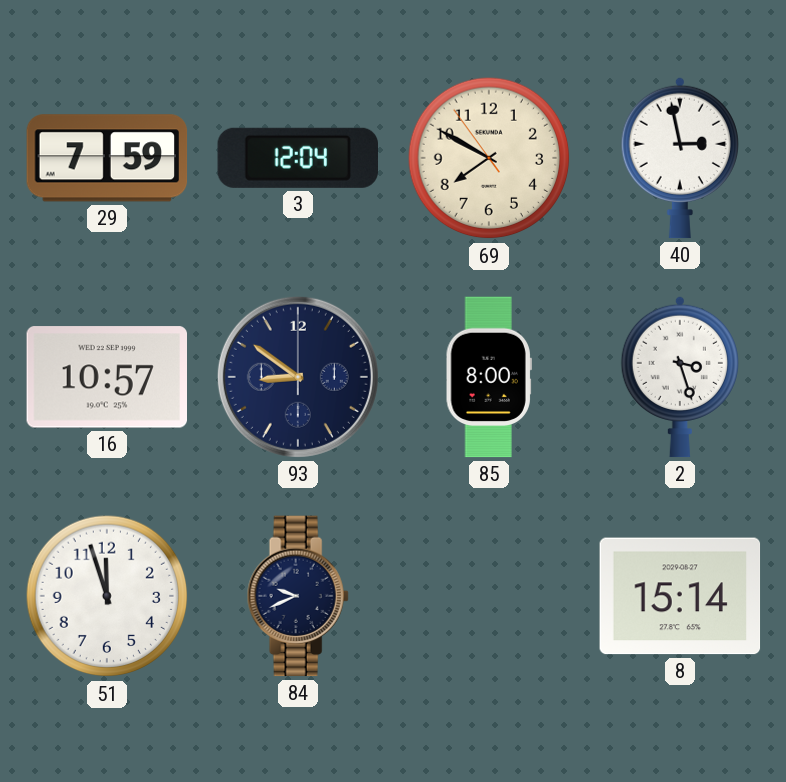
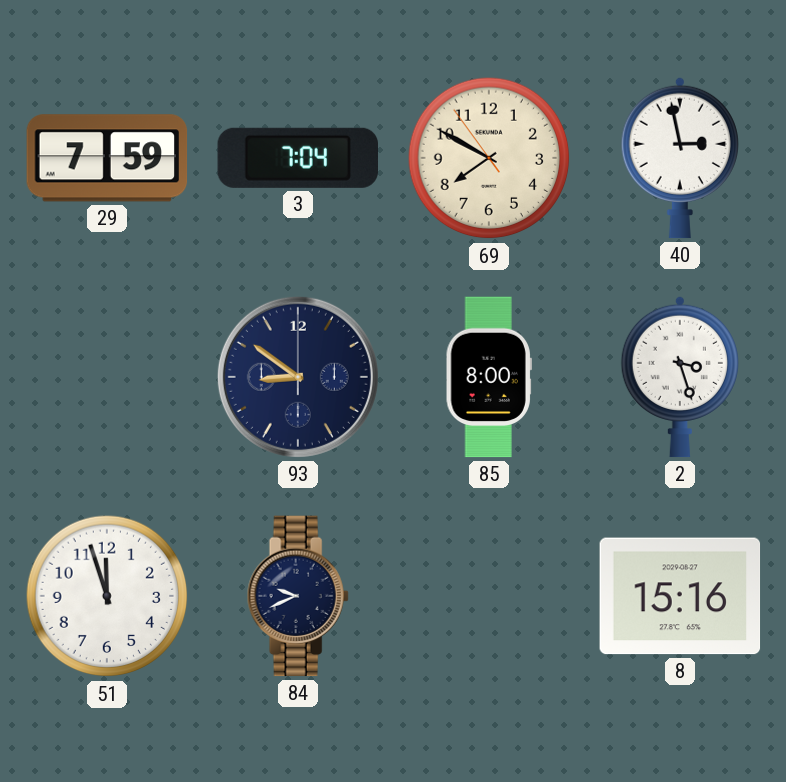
3: 12:04 -> 7:04 (297, 158)
16: 10:57 -> none (107, 377)
8: 15:14 -> 15:16 (680, 596)
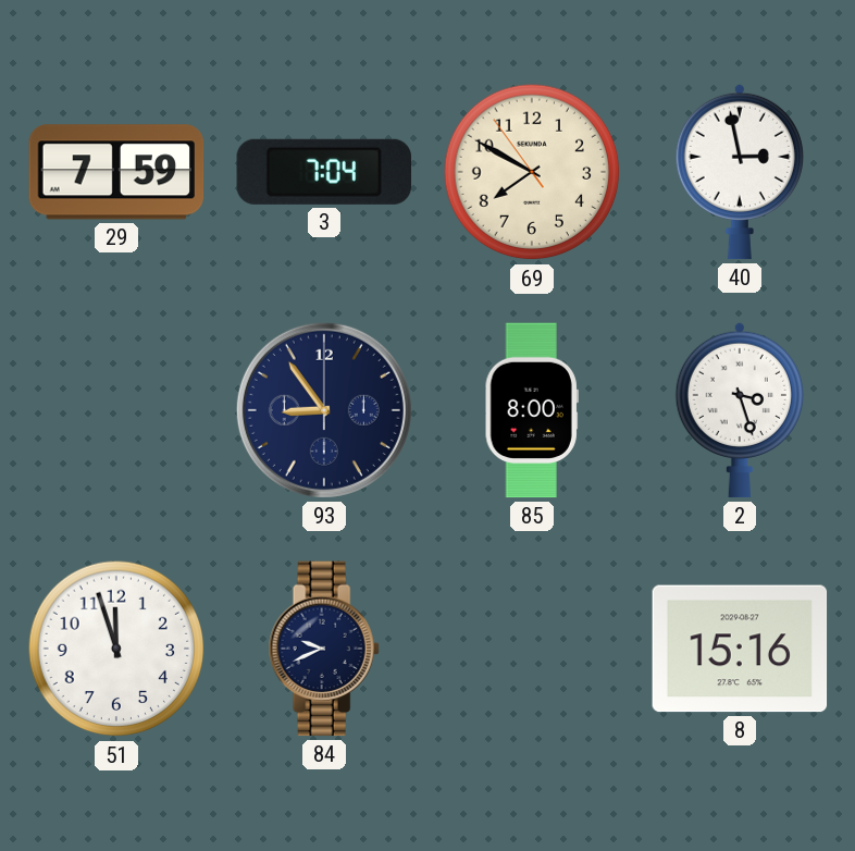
93: 8:51 -> 8:54 (324, 410)
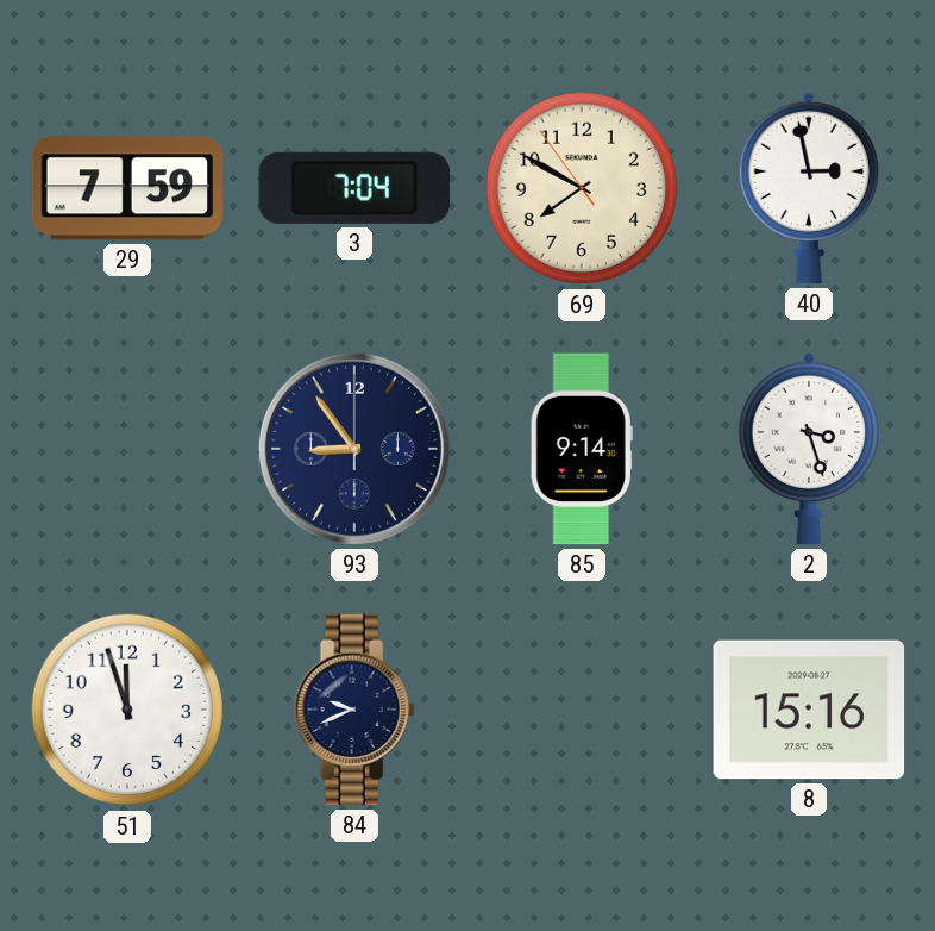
85: 8:00 -> 9:14 (582, 449)
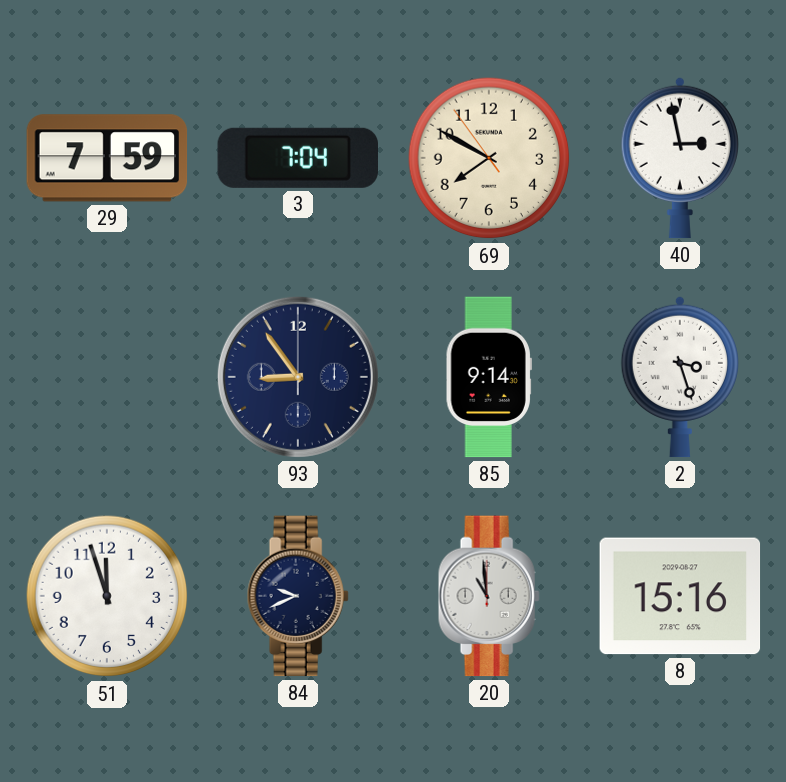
20: none -> 10:59 (489, 596)
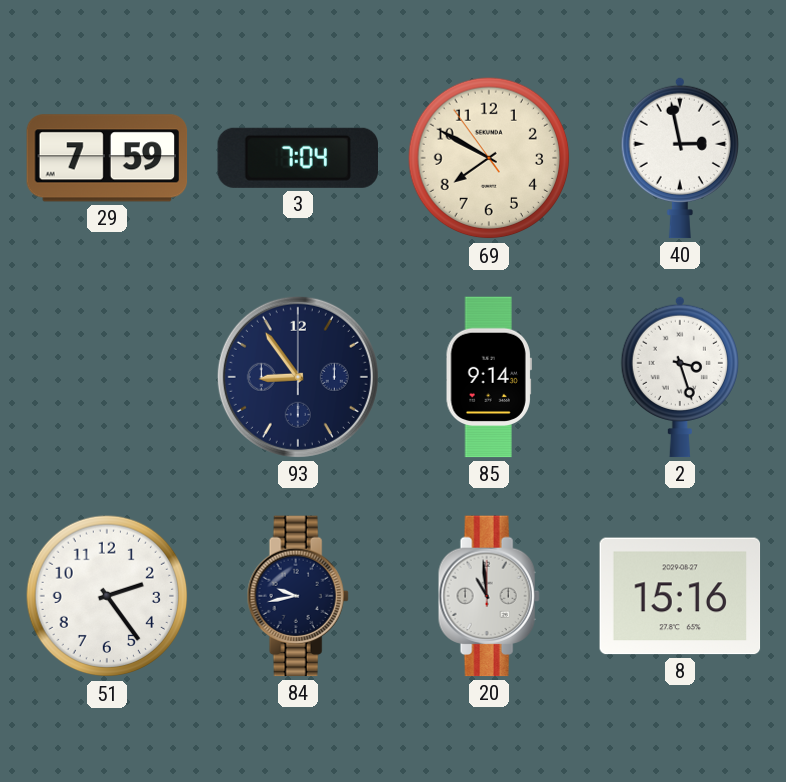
51: 11:57 -> 2:24 (107, 596)
84: 9:41 -> 9:43 (298, 596)
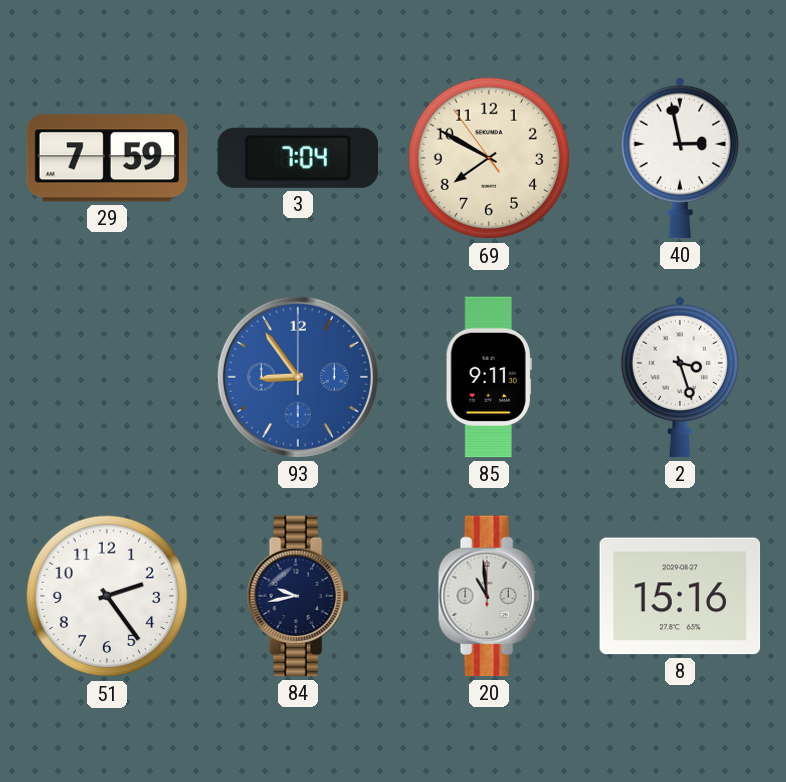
93 dial: navy -> blue (298, 377)
85: 9:14 -> 9:11 (489, 377)
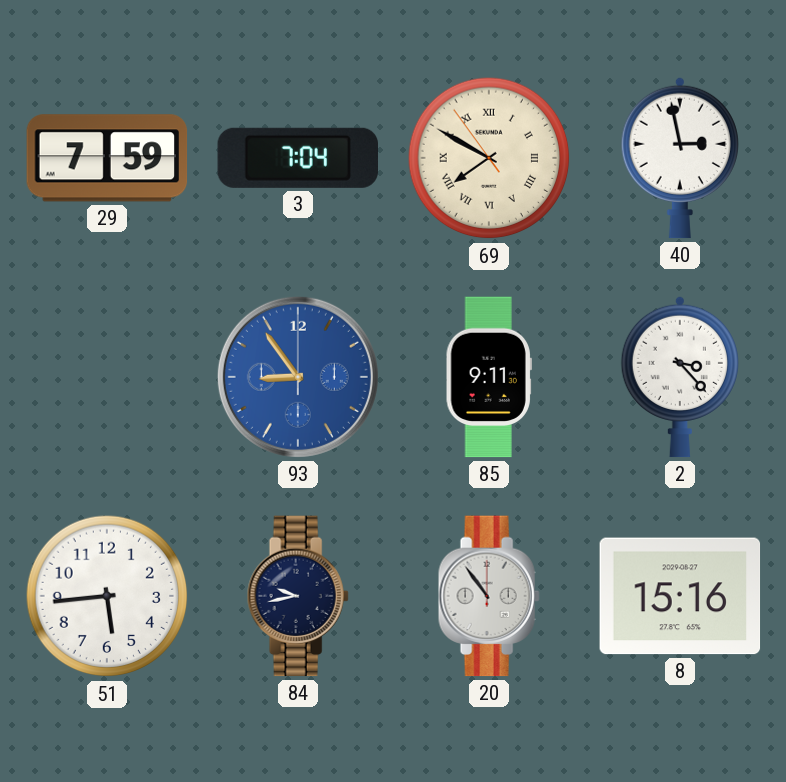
69 numerals: Arabic -> Roman (489, 158)
2: 3:27 -> 3:23 (680, 377)
51: 2:24 -> 5:44 (107, 596)
20: 10:59 -> 10:54 (489, 596)
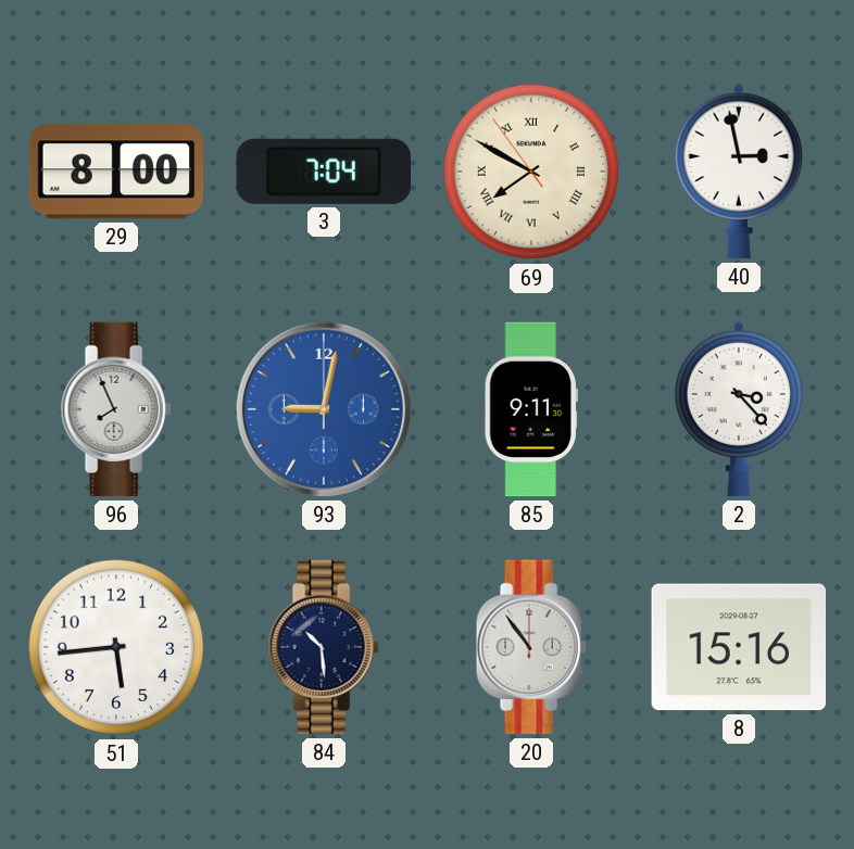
29: 7:59 -> 8:00 (116, 172)
96: none -> 7:56 (116, 409)
93: 8:54 -> 9:02 (324, 409)
84: 9:43 -> 10:29 (324, 647)
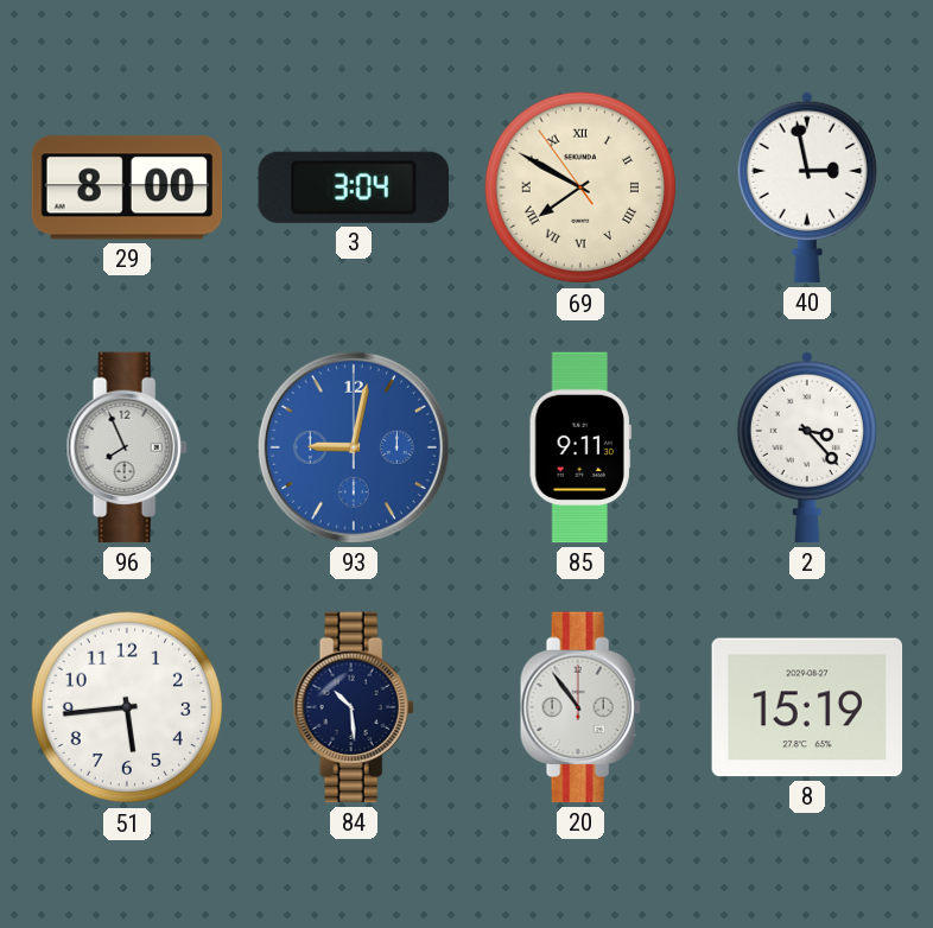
3: 7:04 -> 3:04 (353, 187)
8: 15:16 -> 15:19 (807, 707)
